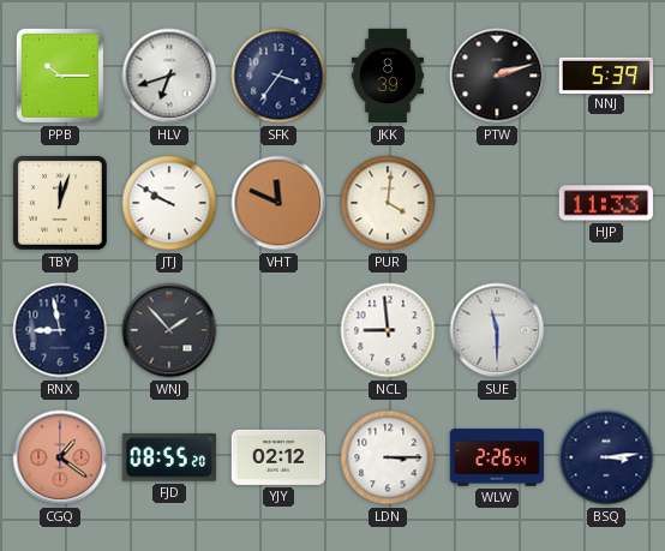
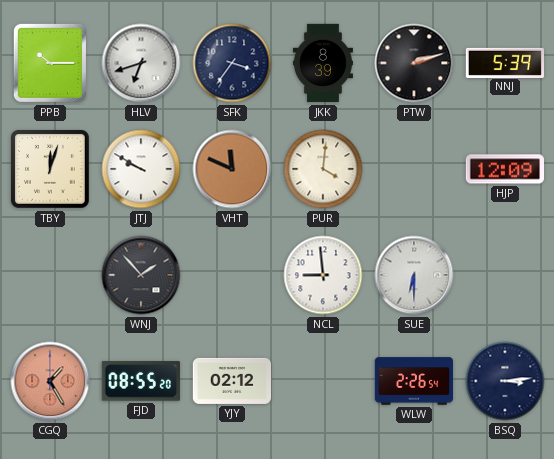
HJP: 11:33 -> 12:09 (504, 169)
RNX: 8:58 -> none (60, 330)
SUE: 11:30 -> 6:30 (414, 275)
CGQ: 1:21 -> 1:25 (50, 381)
LDN: 3:15 -> none (388, 457)
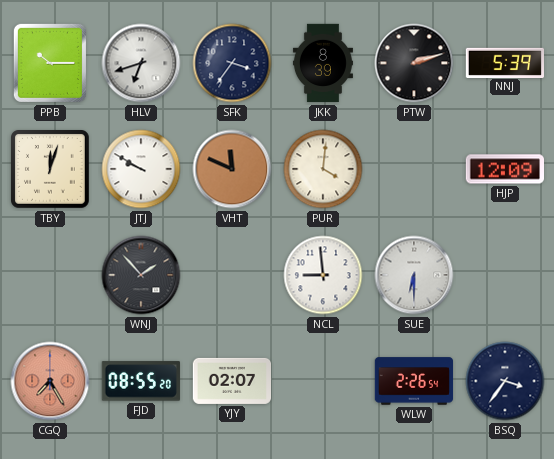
CGQ: 1:25 -> 7:25 (50, 381)
YJY: 02:12 -> 02:07 (231, 381)
BSQ: 3:14 -> 3:36 (505, 381)
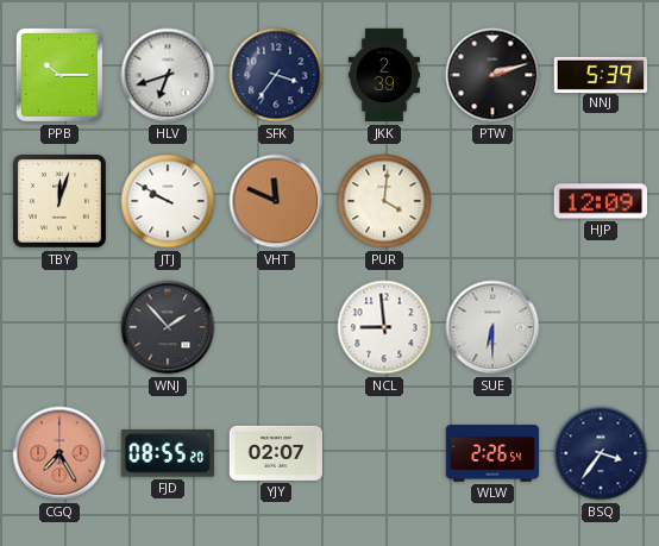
JKK: 8:39 -> 2:39 (384, 75)
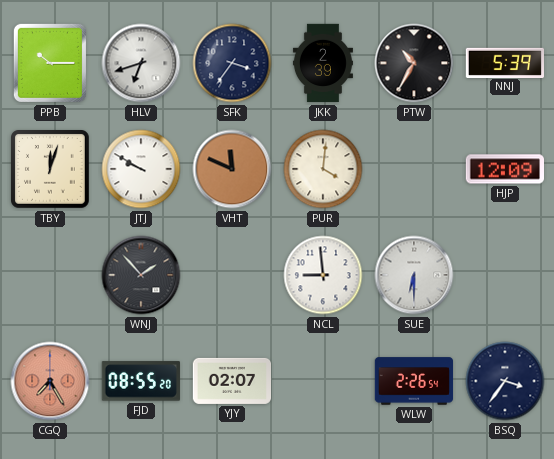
PTW: 2:12 -> 10:35 (414, 63)
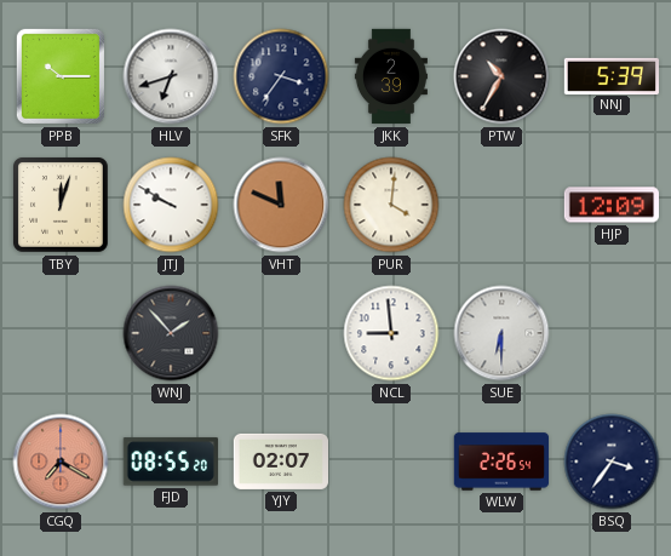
CGQ: 7:25 -> 7:20 (61, 462)
